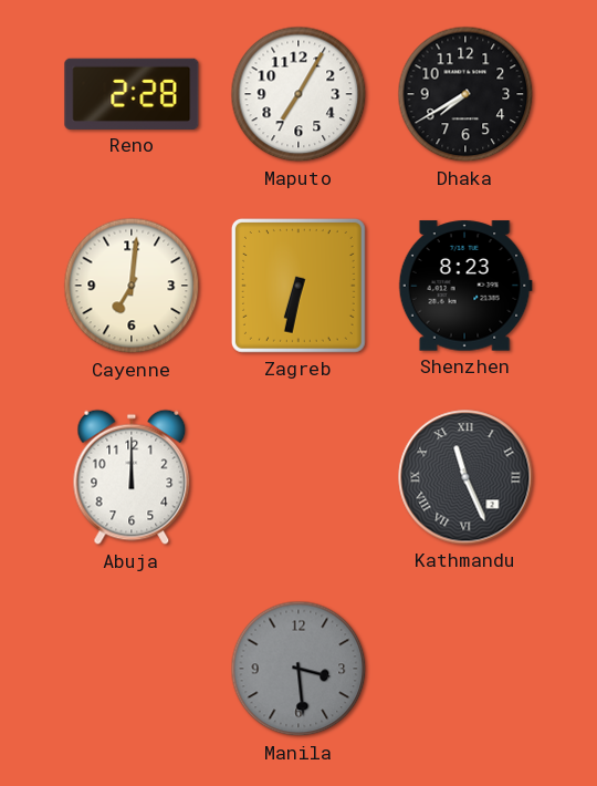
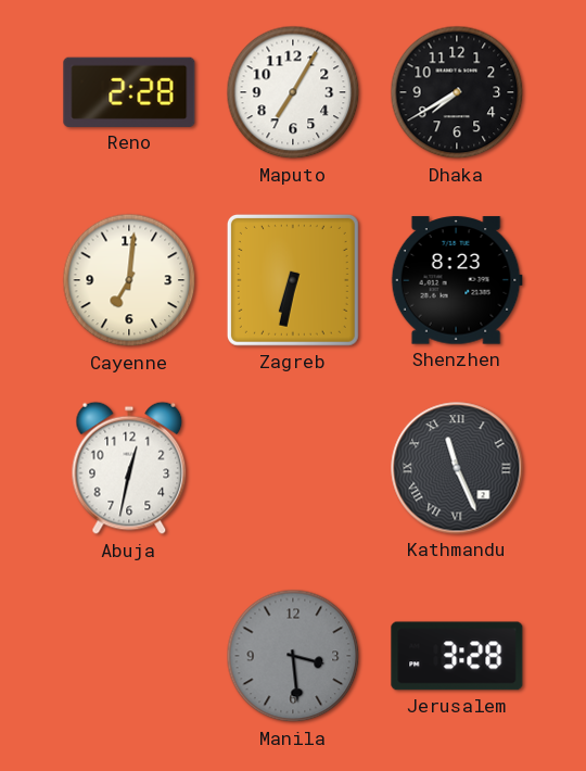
Abuja: 12:00 -> 12:32 (129, 468)
Jerusalem: none -> 3:28 (457, 656)
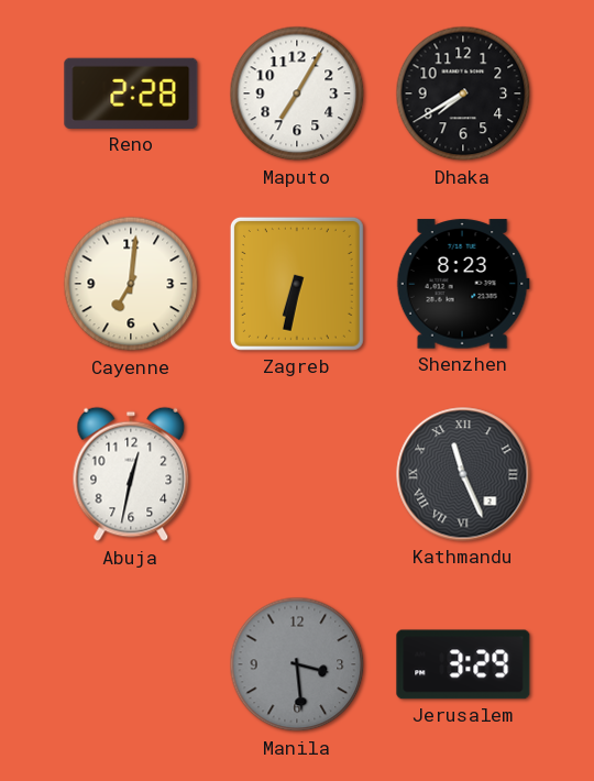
Jerusalem: 3:28 -> 3:29 (463, 664)
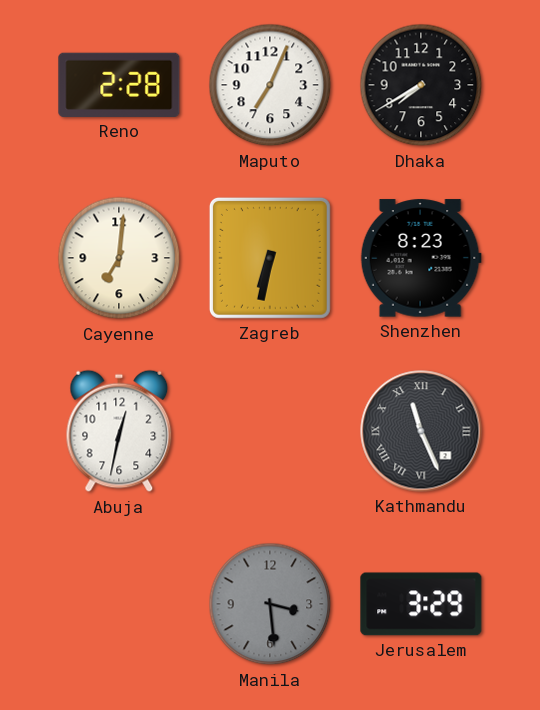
Maputo: 7:05 -> 7:04 (270, 85)
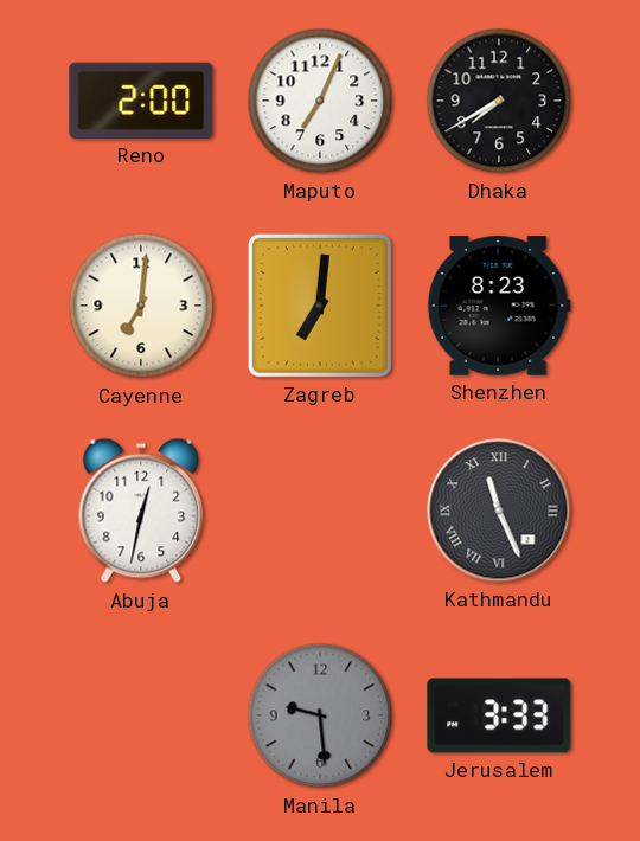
Reno: 2:28 -> 2:00 (141, 101)
Zagreb: 6:32 -> 7:01 (320, 306)
Manila: 3:29 -> 9:29 (320, 715)
Jerusalem: 3:29 -> 3:33 (499, 715)
